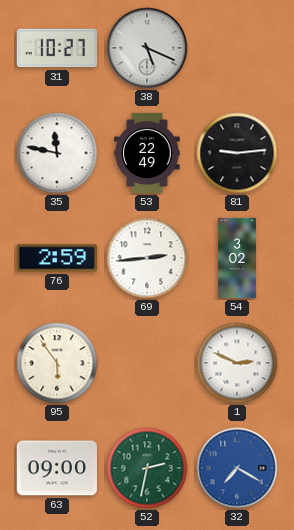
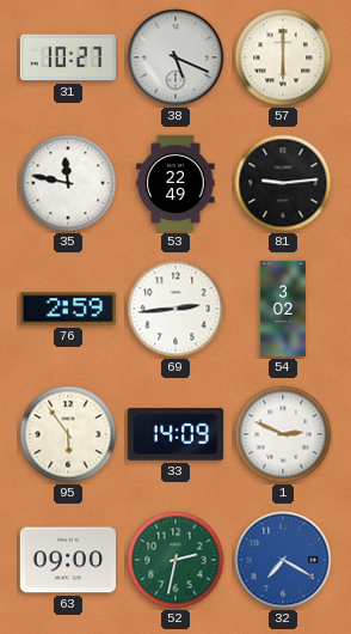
57: none -> 6:00 (283, 57)
33: none -> 14:09 (174, 434)
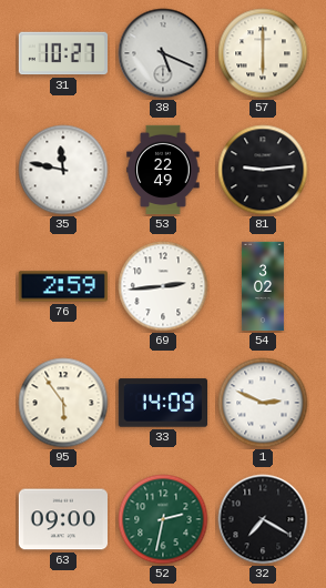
32 dial: blue -> black (263, 519)
